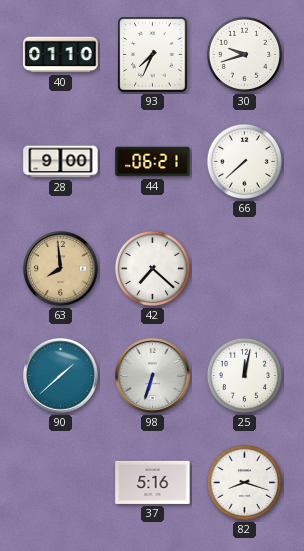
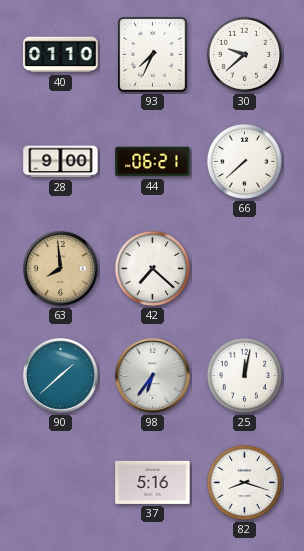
30: 9:42 -> 9:38 (244, 54)
98: 6:33 -> 6:36 (153, 376)
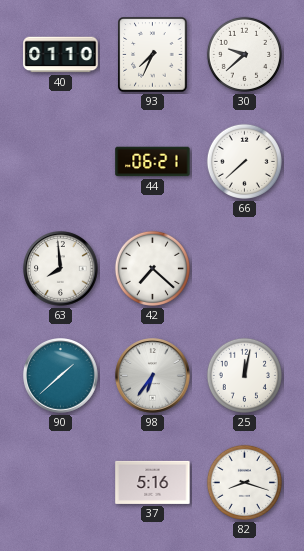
28: 9:00 -> none (61, 162)
63 dial: champagne -> white (61, 269)
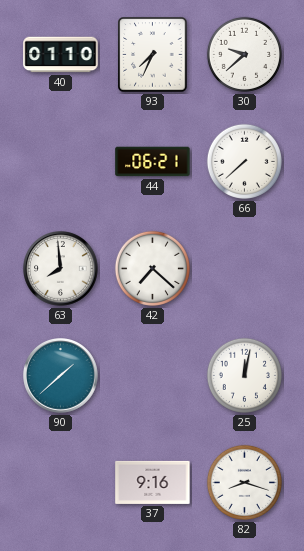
98: 6:36 -> none (153, 376)
37: 5:16 -> 9:16 (153, 482)
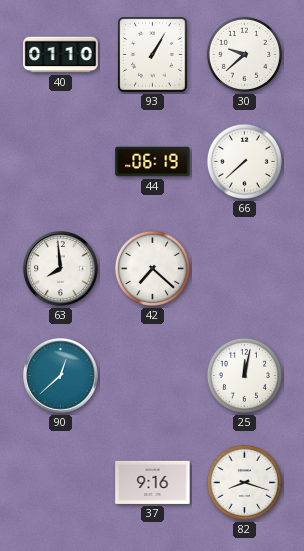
93: 7:34 -> 1:05 (153, 55)
44: 06:21 -> 06:19 (153, 162)
90: 1:38 -> 12:38 (61, 376)
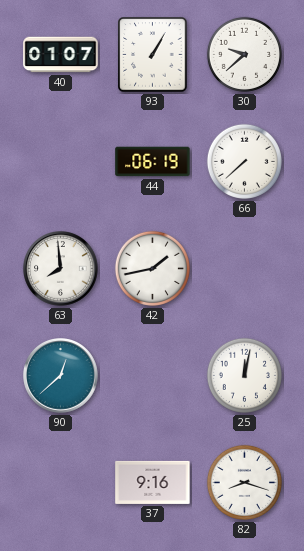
40: 01:10 -> 01:07 (61, 55)
42: 7:22 -> 1:43 (152, 268)
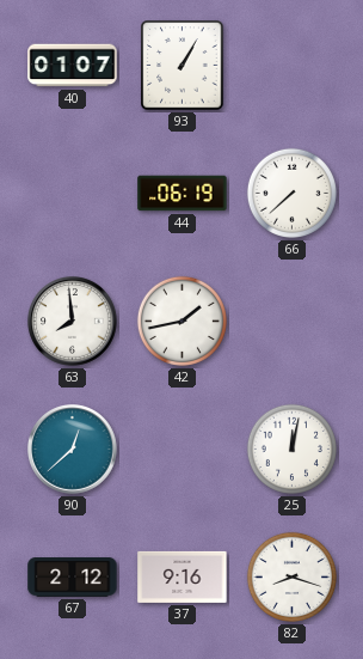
30: 9:38 -> none (244, 54)
67: none -> 2:12 (73, 578)
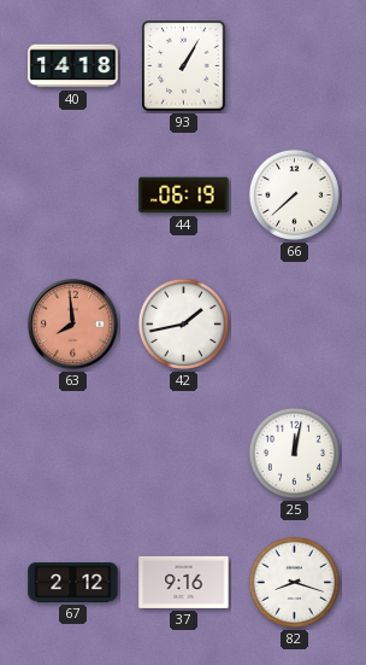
40: 01:07 -> 14:18 (73, 66)
63 dial: white -> salmon (73, 325)
90: 12:38 -> none (73, 450)
